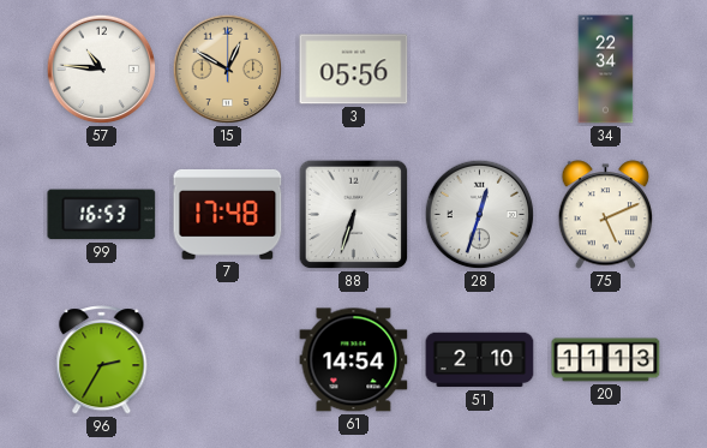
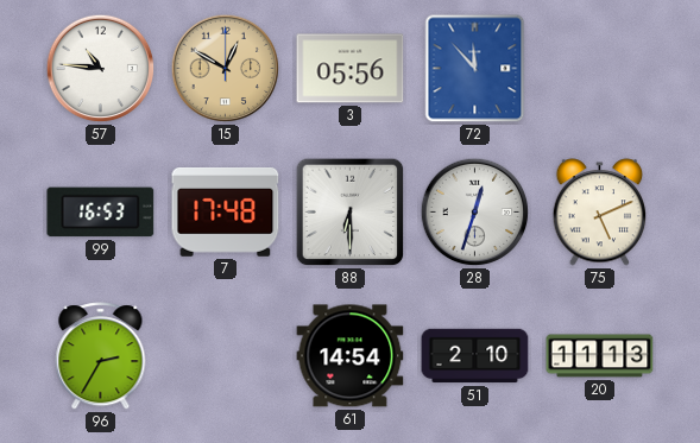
72: none -> 11:53 (475, 69)
34: 22:34 -> none (606, 70)
88: 6:33 -> 6:30 (351, 213)
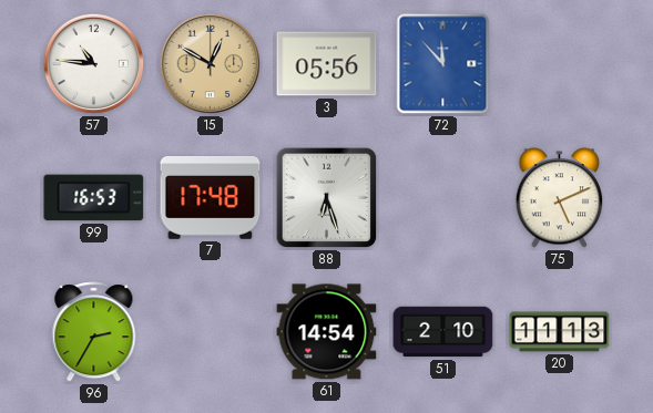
88: 6:30 -> 6:27 (327, 198)
28: 12:33 -> none (475, 213)
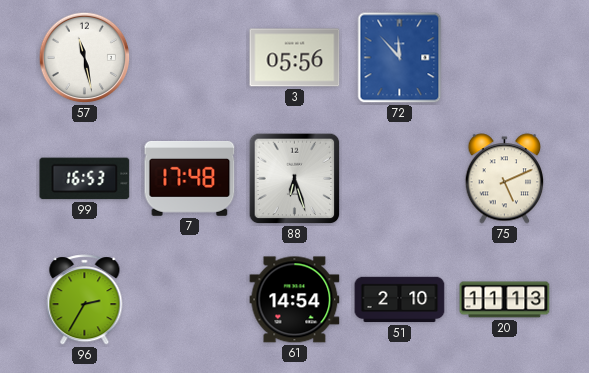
57: 10:46 -> 11:28 (85, 58)
15: 12:50 -> none (211, 64)
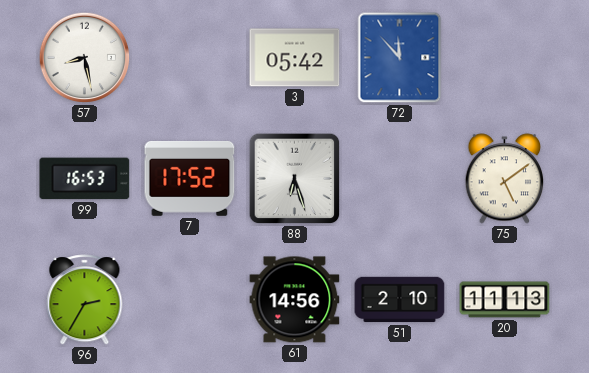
57: 11:28 -> 8:28 (85, 58)
3: 05:56 -> 05:42 (295, 58)
7: 17:48 -> 17:52 (190, 178)
75: 5:11 -> 5:09 (505, 179)
61: 14:54 -> 14:56 (295, 300)
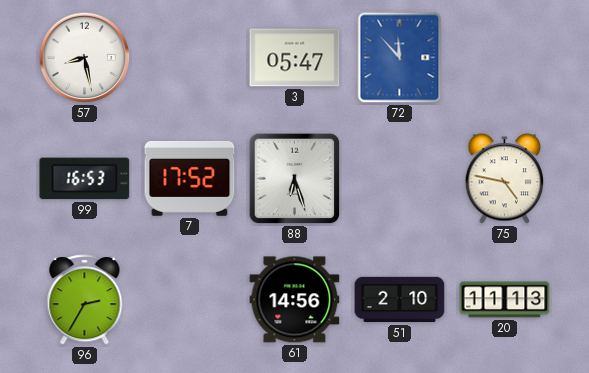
3: 05:42 -> 05:47 (295, 58)
75: 5:09 -> 4:47 (505, 179)
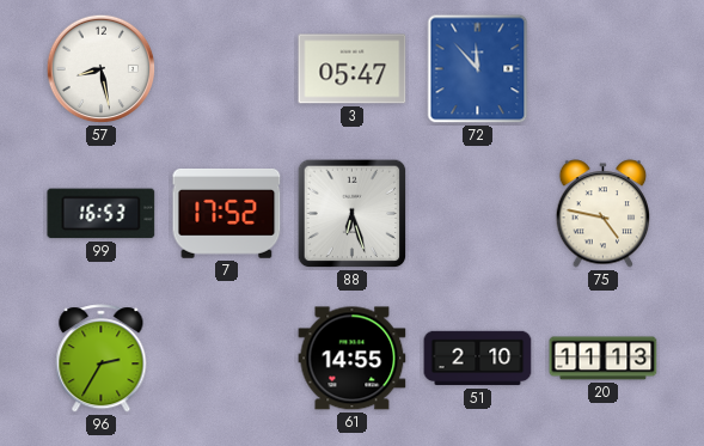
61: 14:56 -> 14:55 (353, 359)
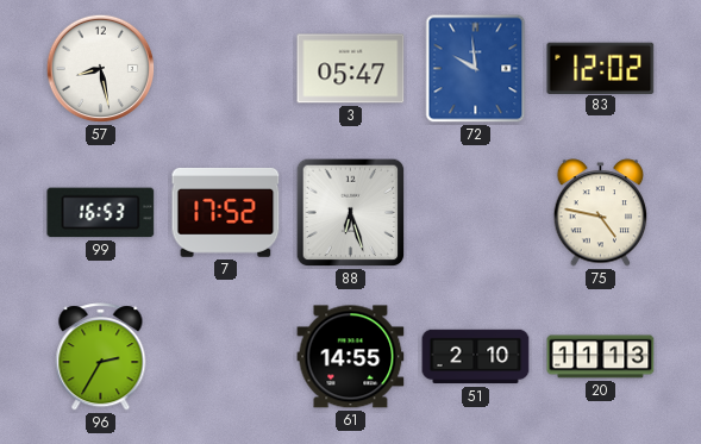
72: 11:53 -> 9:59 (476, 69)
83: none -> 12:02 (601, 68)
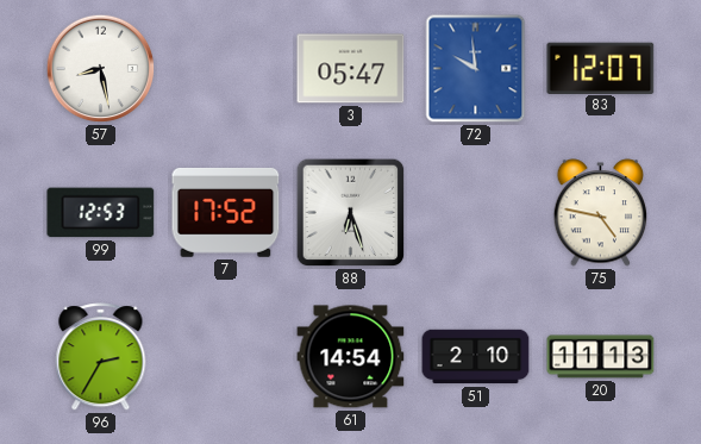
83: 12:02 -> 12:07 (601, 68)
99: 16:53 -> 12:53 (101, 213)
61: 14:55 -> 14:54 (351, 357)
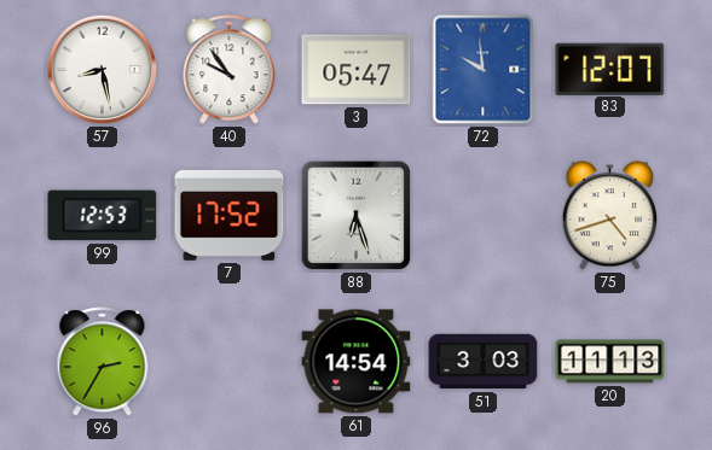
40: none -> 9:54 (230, 70)
75: 4:47 -> 4:42 (610, 216)
51: 2:10 -> 3:03 (484, 362)
